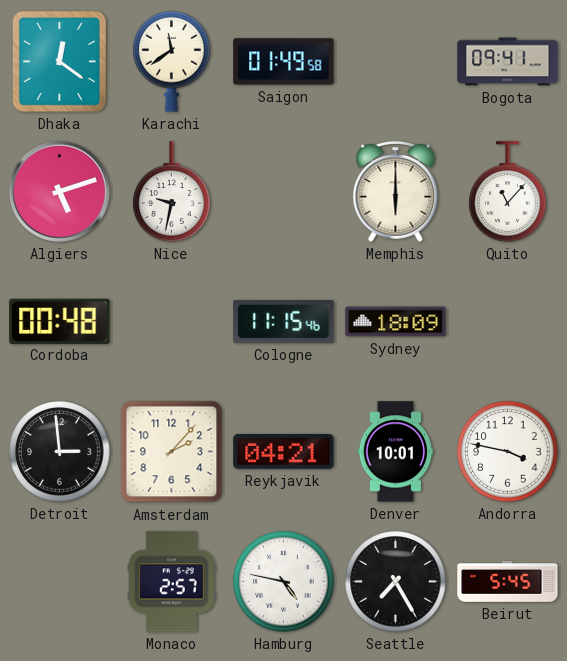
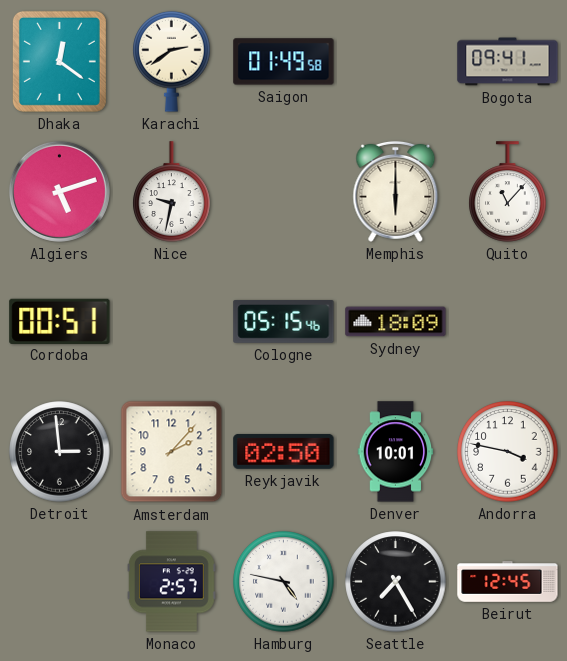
Karachi: 11:39 -> 2:39 (172, 61)
Cordoba: 00:48 -> 00:51 (60, 321)
Cologne: 11:15 -> 05:15 (284, 321)
Reykjavik: 04:21 -> 02:50 (284, 452)
Beirut: 5:45 -> 12:45 (508, 582)
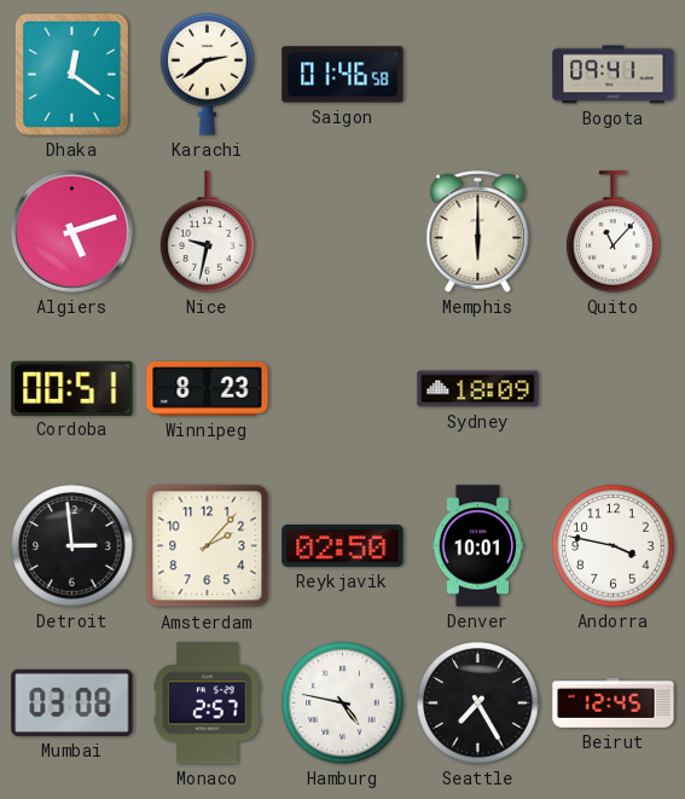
Saigon: 01:49 -> 01:46 (343, 75)
Winnipeg: none -> 8:23 (208, 389)
Cologne: 05:15 -> none (284, 321)
Mumbai: none -> 03:08 (72, 702)
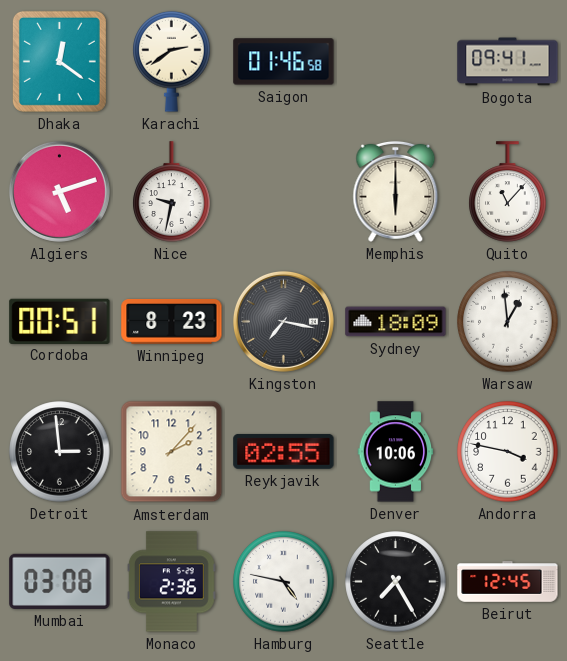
Kingston: none -> 7:17 (283, 321)
Warsaw: none -> 12:59 (508, 322)
Reykjavik: 02:50 -> 02:55 (284, 452)
Denver: 10:01 -> 10:06 (396, 452)
Monaco: 2:57 -> 2:36 (171, 582)
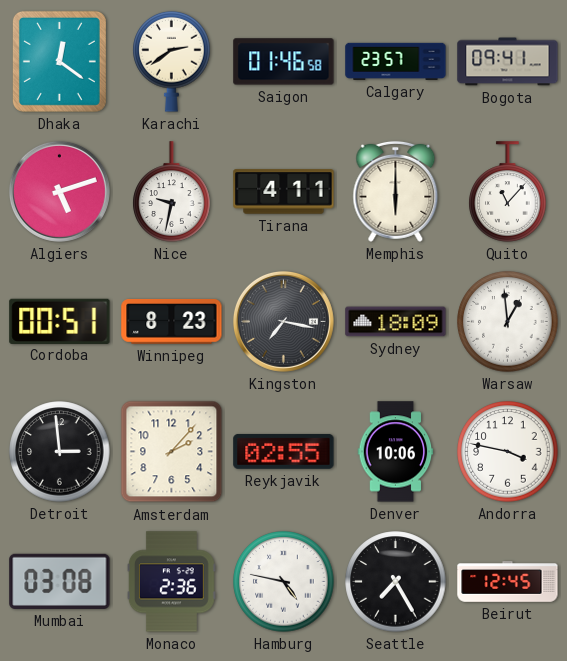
Calgary: none -> 23:57 (396, 61)
Tirana: none -> 4:11 (284, 192)
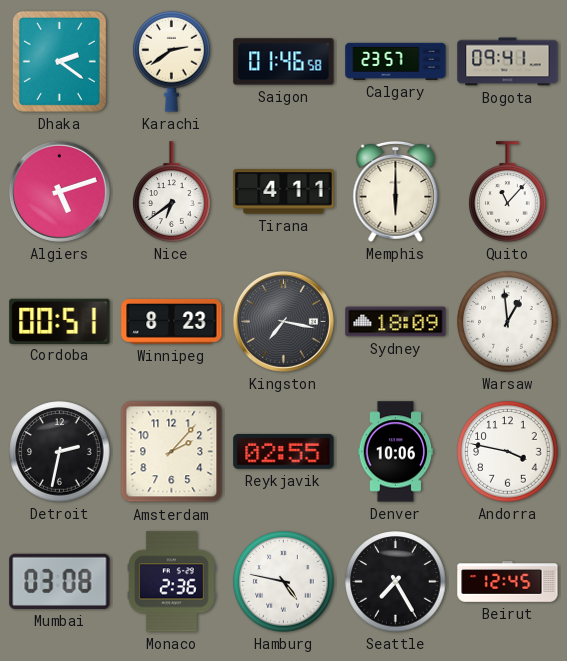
Dhaka: 12:21 -> 2:21 (59, 61)
Nice: 9:32 -> 6:39 (172, 192)
Detroit: 2:59 -> 2:32 (60, 452)
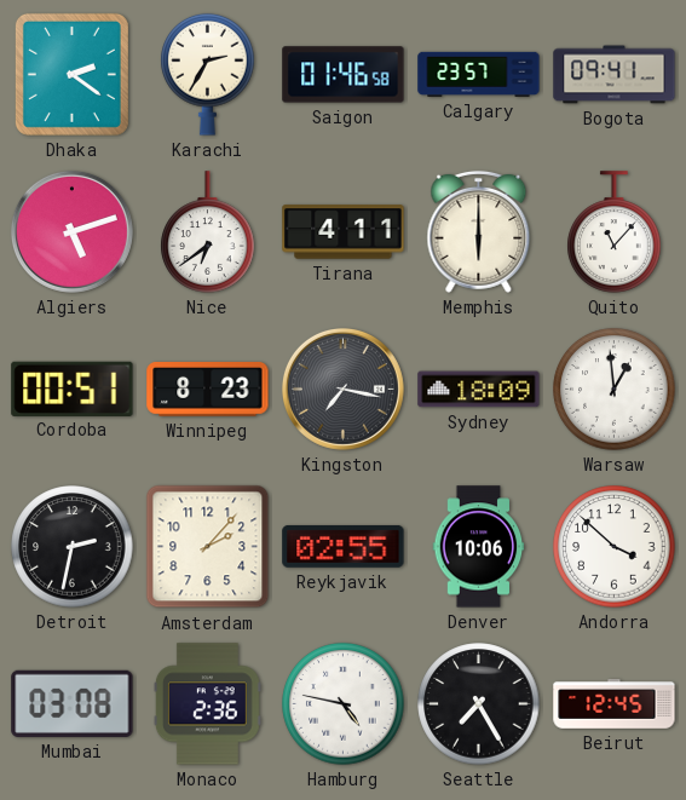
Karachi: 2:39 -> 2:35 (208, 74)
Andorra: 3:47 -> 3:52 (615, 547)
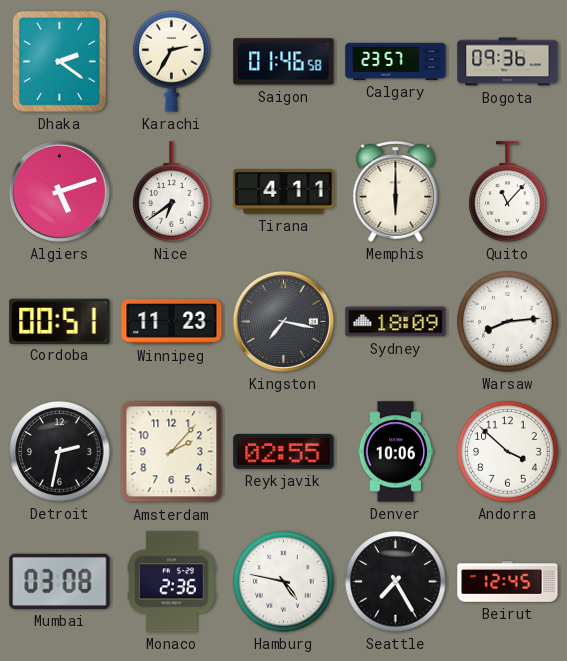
Bogota: 09:41 -> 09:36 (508, 62)
Winnipeg: 8:23 -> 11:23 (172, 322)
Warsaw: 12:59 -> 8:14 (508, 322)
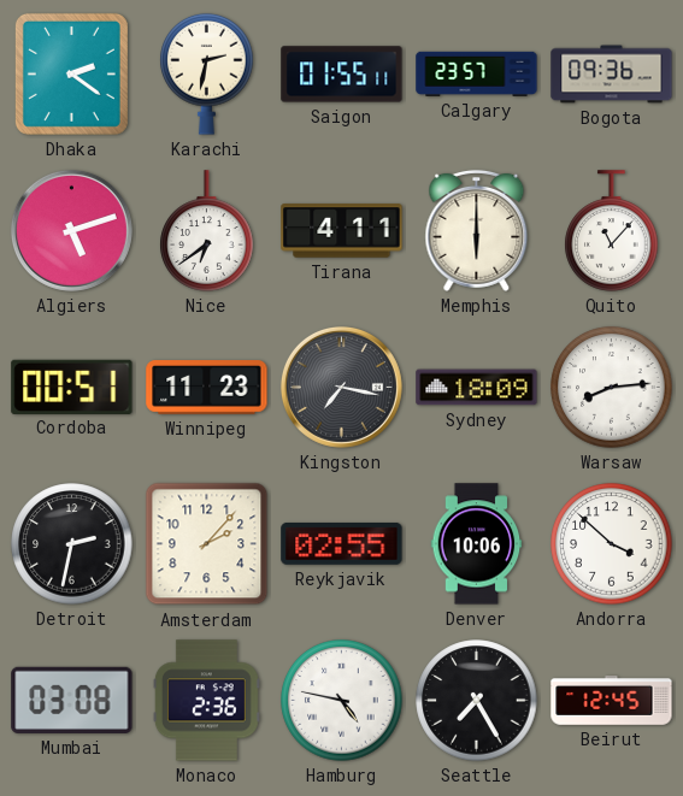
Karachi: 2:35 -> 2:32 (207, 73)
Saigon: 01:46 -> 01:55 (342, 75)
